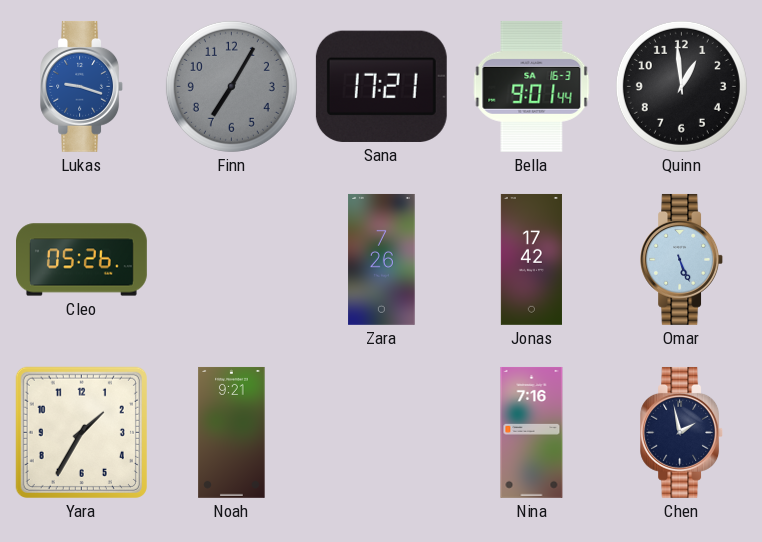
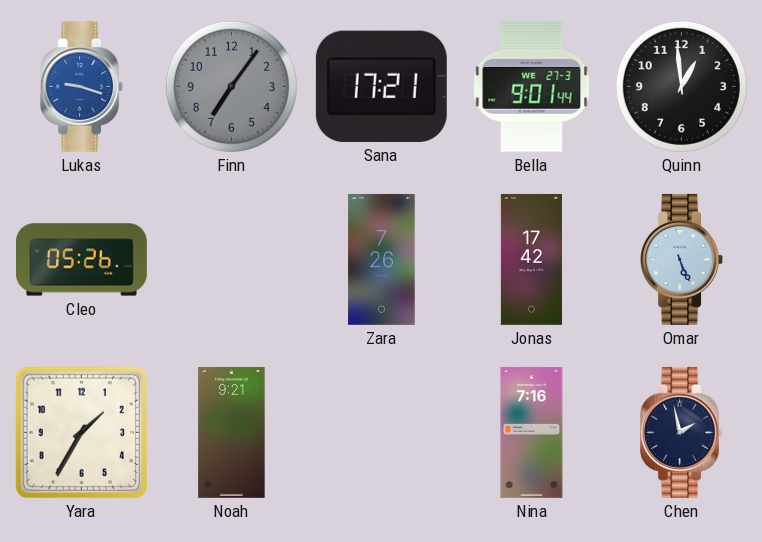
Finn: 7:05 -> 7:06 (231, 86)
Bella date: SA 16-3 -> WE 27-3 (532, 86)
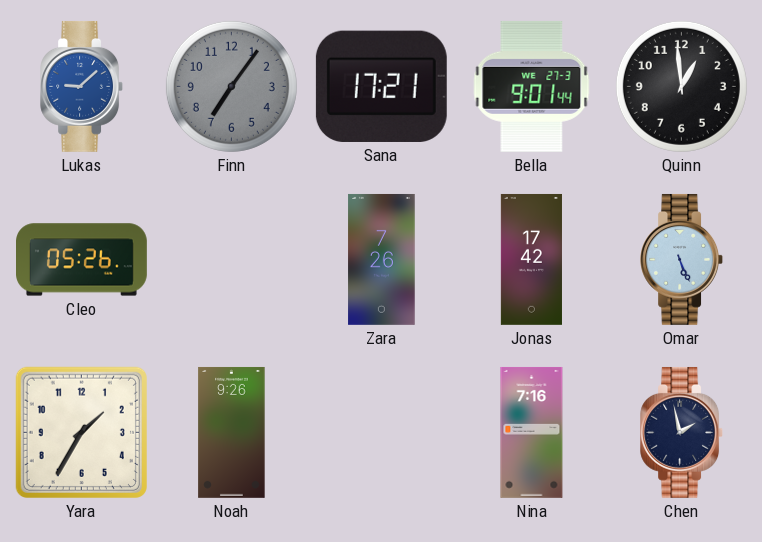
Lukas: 9:18 -> 9:08 (82, 86)
Noah: 9:21 -> 9:26 (232, 432)
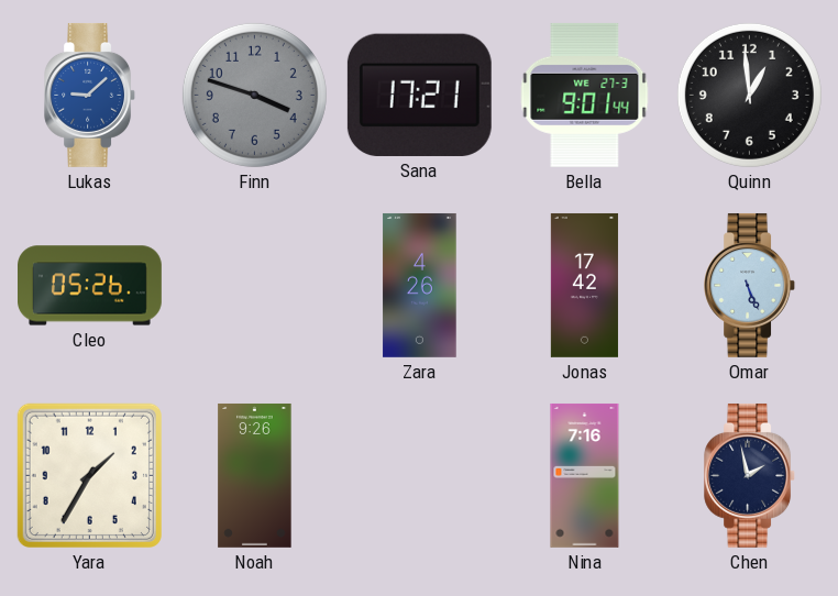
Finn: 7:06 -> 3:48 (254, 95)
Zara: 7:26 -> 4:26 (420, 285)
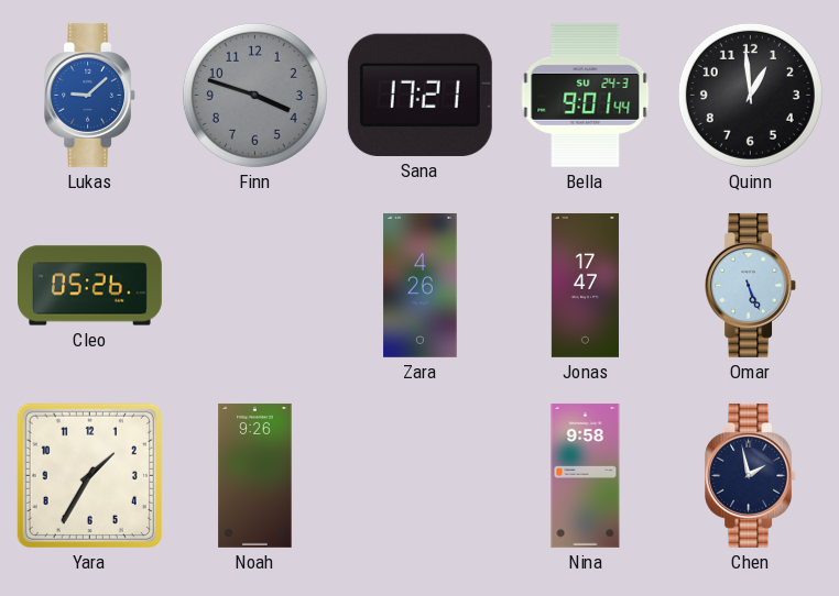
Bella date: WE 27-3 -> SU 24-3 (586, 95)
Jonas: 17:42 -> 17:47 (585, 285)
Nina: 7:16 -> 9:58 (586, 475)
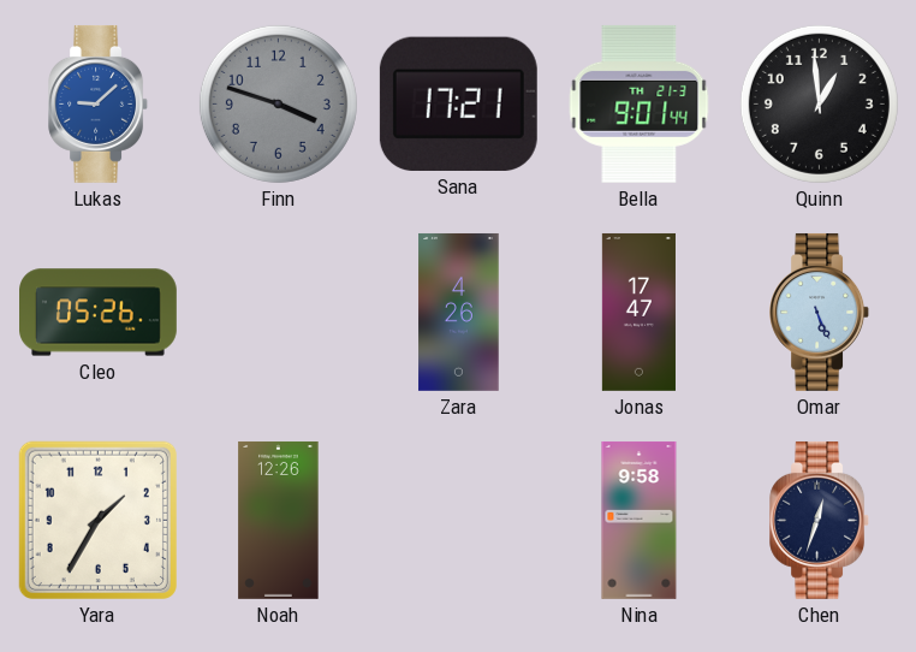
Bella date: SU 24-3 -> TH 21-3 (640, 103)
Noah: 9:26 -> 12:26 (279, 520)
Chen: 1:58 -> 12:33 (820, 520)
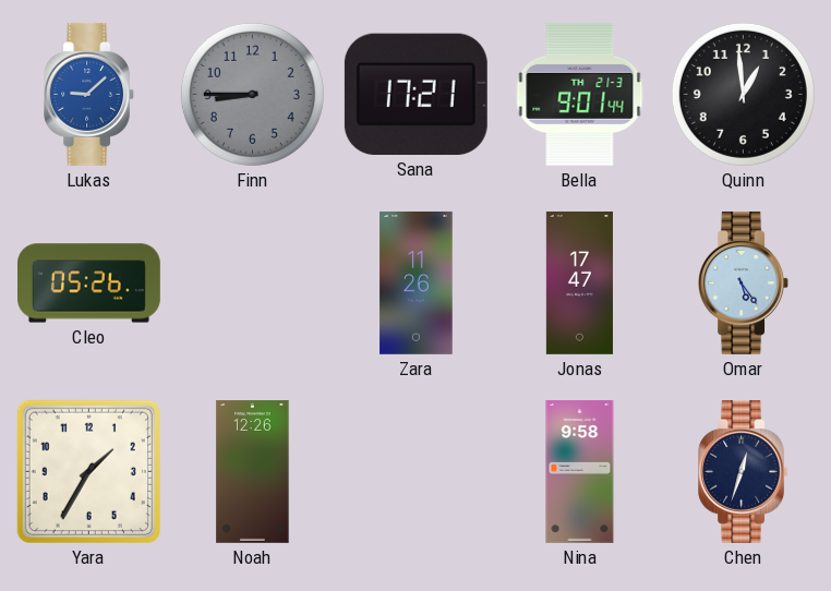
Finn: 3:48 -> 8:45 (252, 94)
Zara: 4:26 -> 11:26 (417, 282)
Omar: 5:26 -> 5:24 (744, 282)
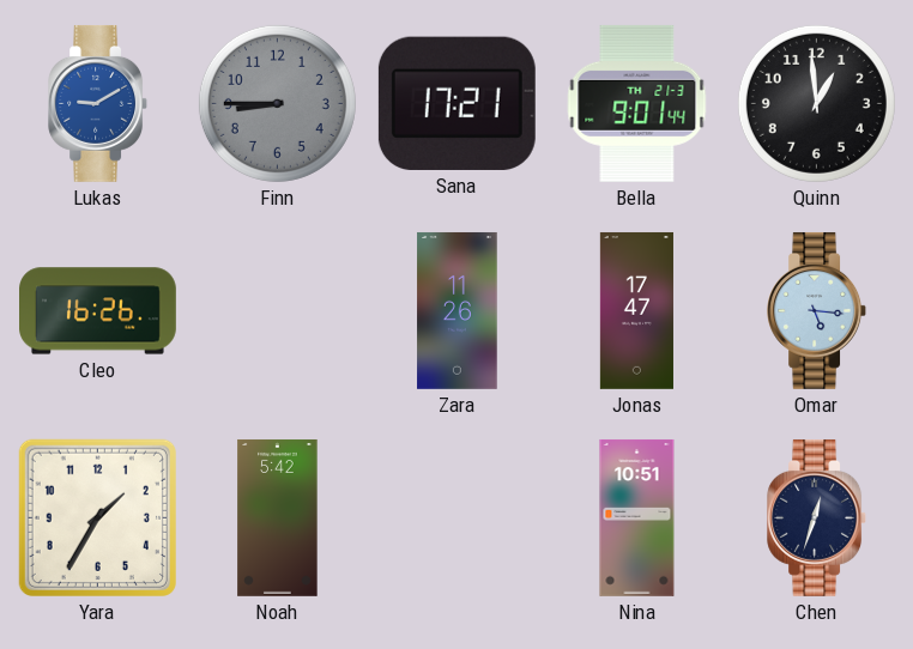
Lukas: 9:08 -> 9:10 (98, 103)
Cleo: 05:26 -> 16:26 (98, 311)
Omar: 5:24 -> 5:16 (817, 310)
Noah: 12:26 -> 5:42 (278, 517)
Nina: 9:58 -> 10:51 (637, 517)
